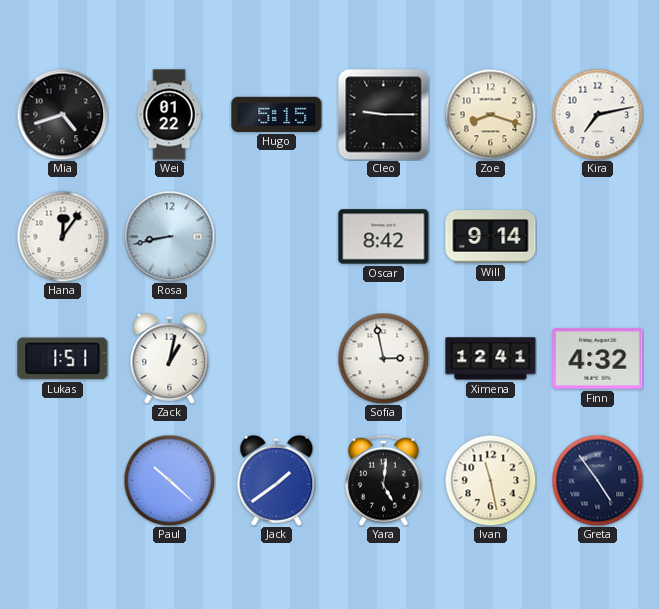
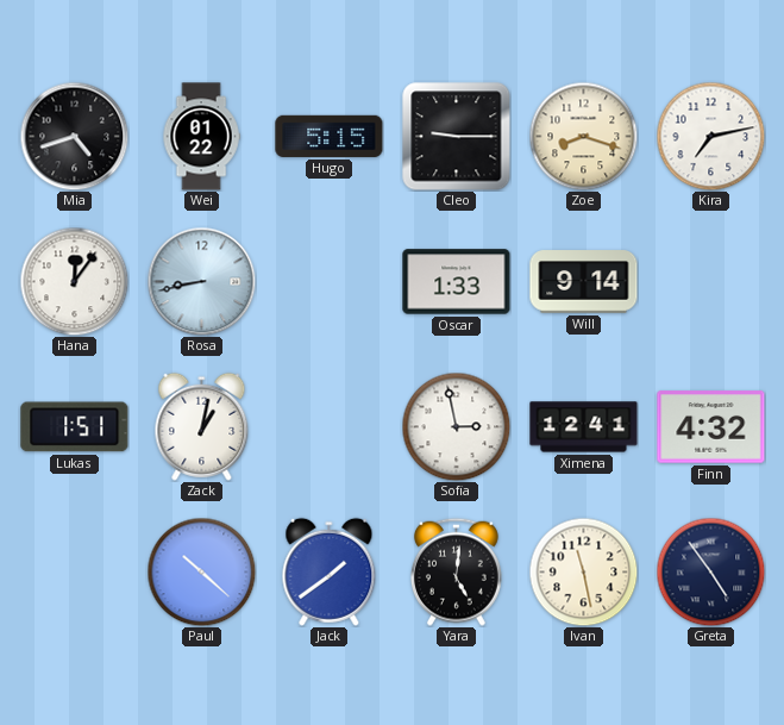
Oscar: 8:42 -> 1:33 (457, 282)
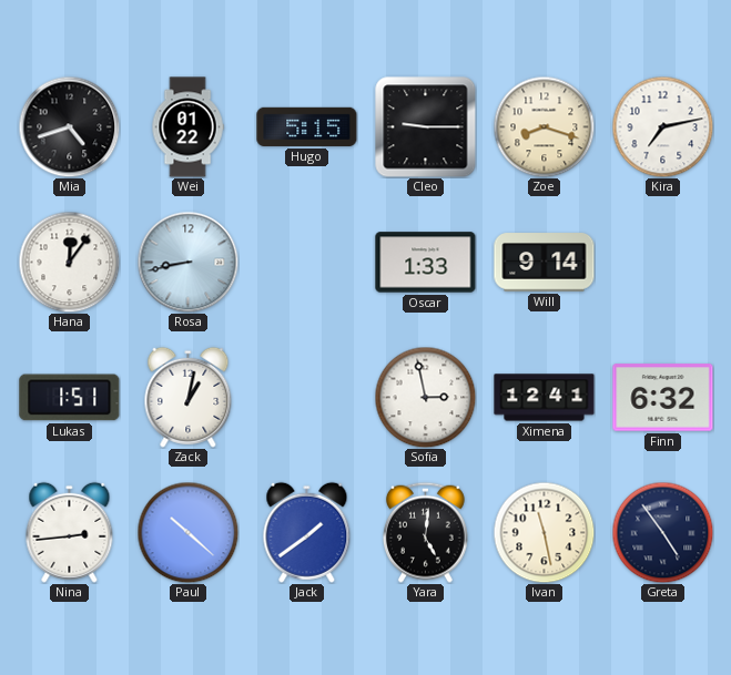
Finn: 4:32 -> 6:32 (663, 398)
Nina: none -> 2:44 (70, 532)
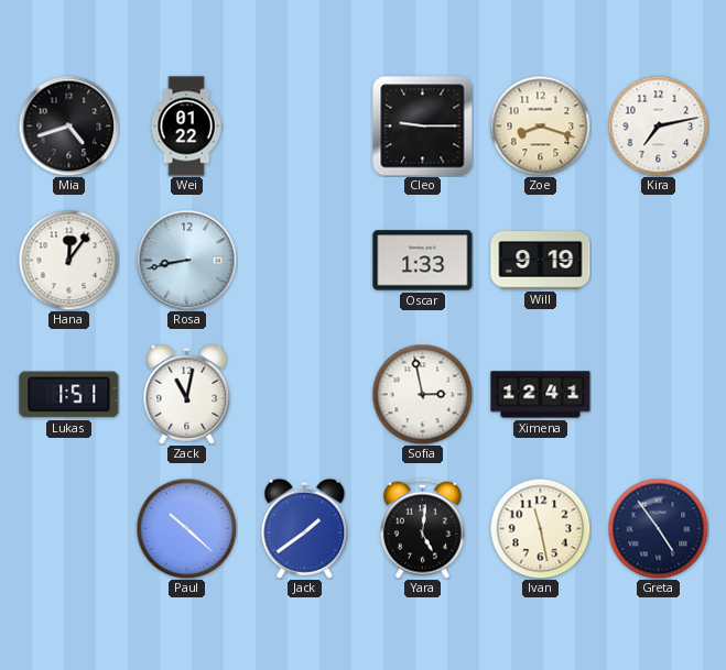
Hugo: 5:15 -> none (307, 126)
Will: 9:14 -> 9:19 (541, 261)
Zack: 1:02 -> 11:02 (187, 394)
Finn: 6:32 -> none (663, 398)
Nina: 2:44 -> none (70, 532)
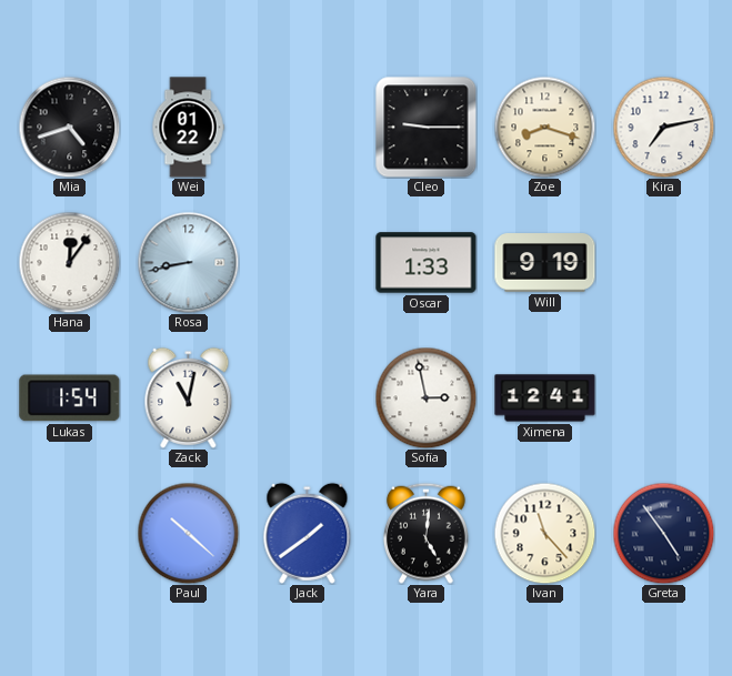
Lukas: 1:51 -> 1:54 (70, 398)
Ivan: 11:28 -> 11:23 (544, 533)
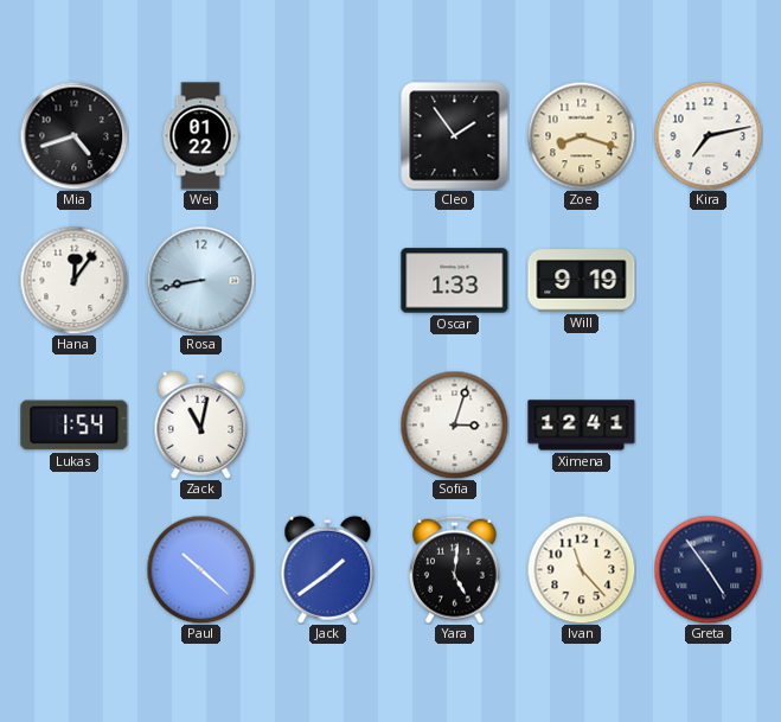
Cleo: 9:15 -> 1:54 (455, 136)
Sofia: 2:58 -> 3:03 (454, 424)
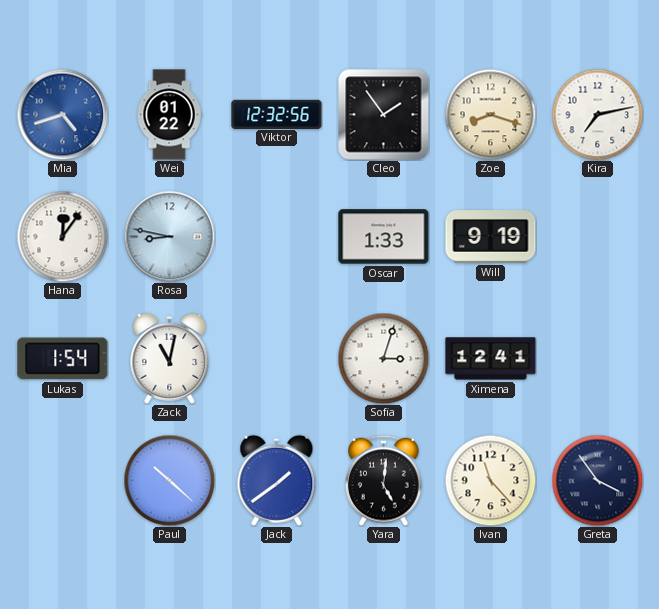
Mia dial: black -> blue (62, 114)
Viktor: none -> 12:32 (277, 114)
Rosa: 8:43 -> 8:47 (169, 236)
Greta: 4:54 -> 3:54 (597, 480)
